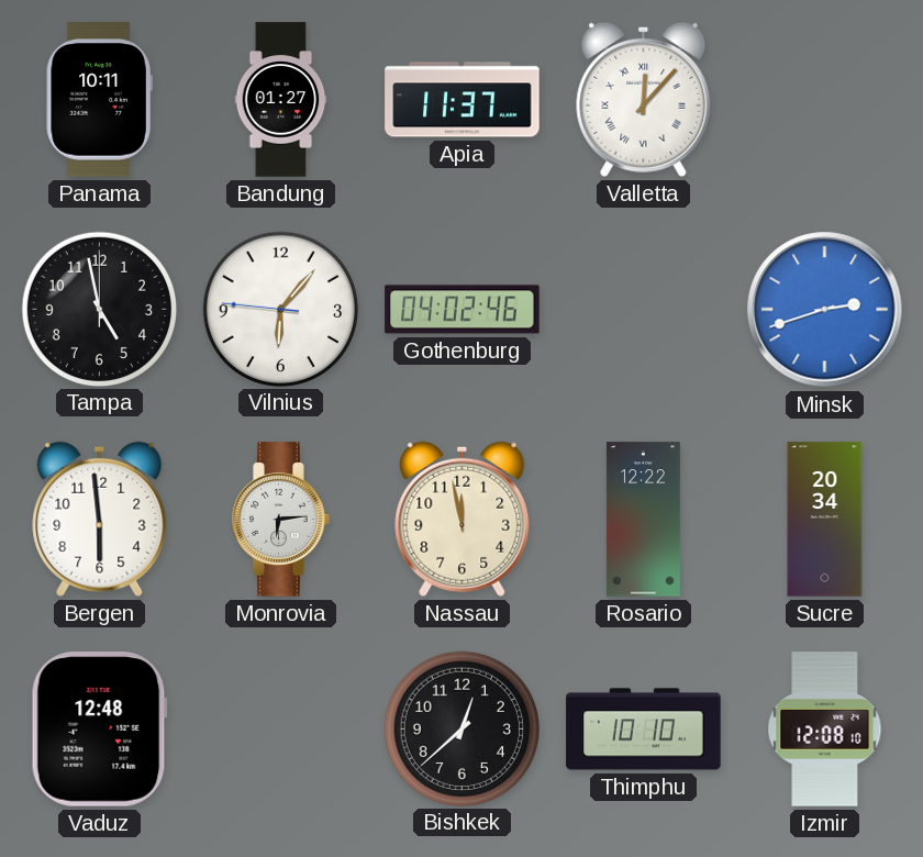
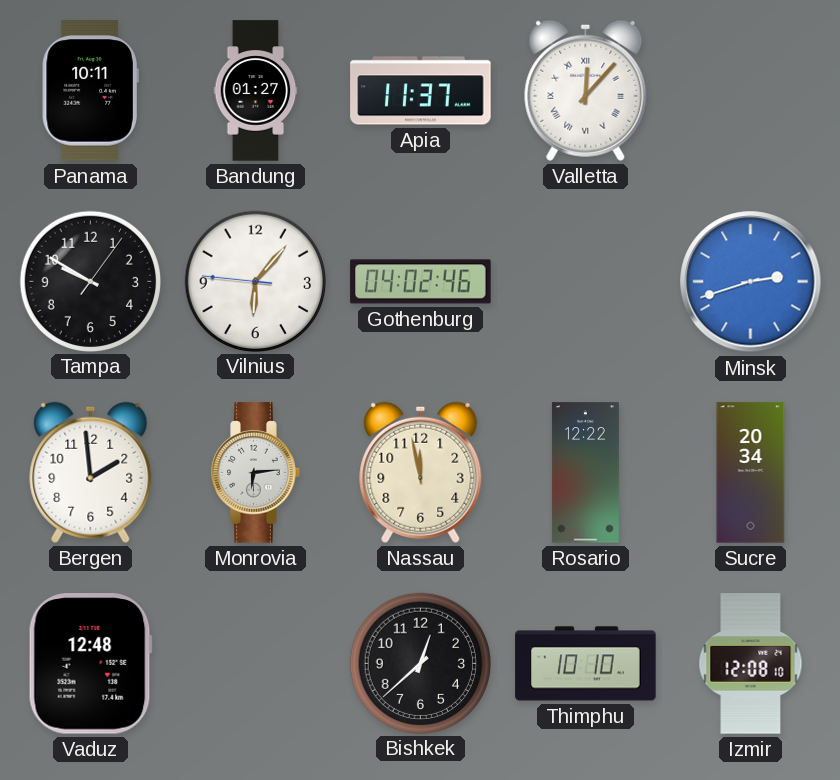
Tampa: 4:58 -> 9:50 (90, 281)
Bergen: 5:59 -> 1:59 (91, 472)
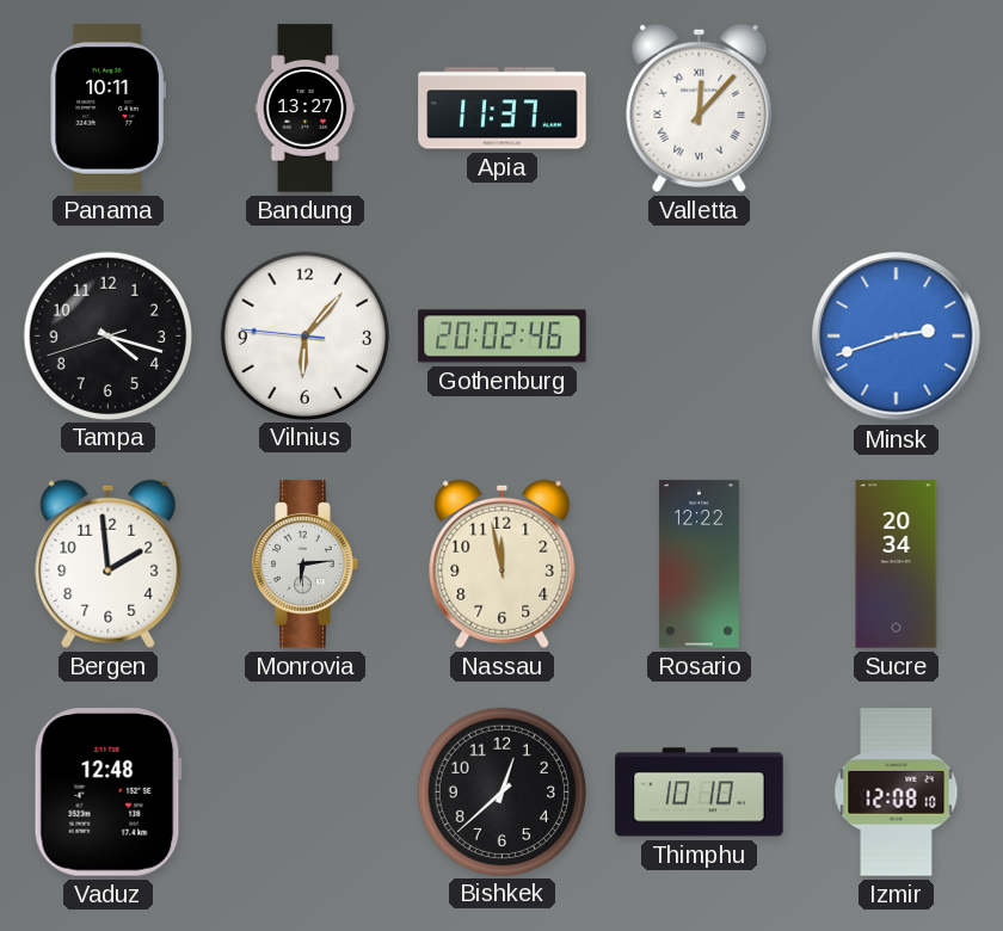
Bandung: 01:27 -> 13:27 (306, 109)
Tampa: 9:50 -> 4:17 (107, 335)
Gothenburg: 04:02 -> 20:02 (503, 337)
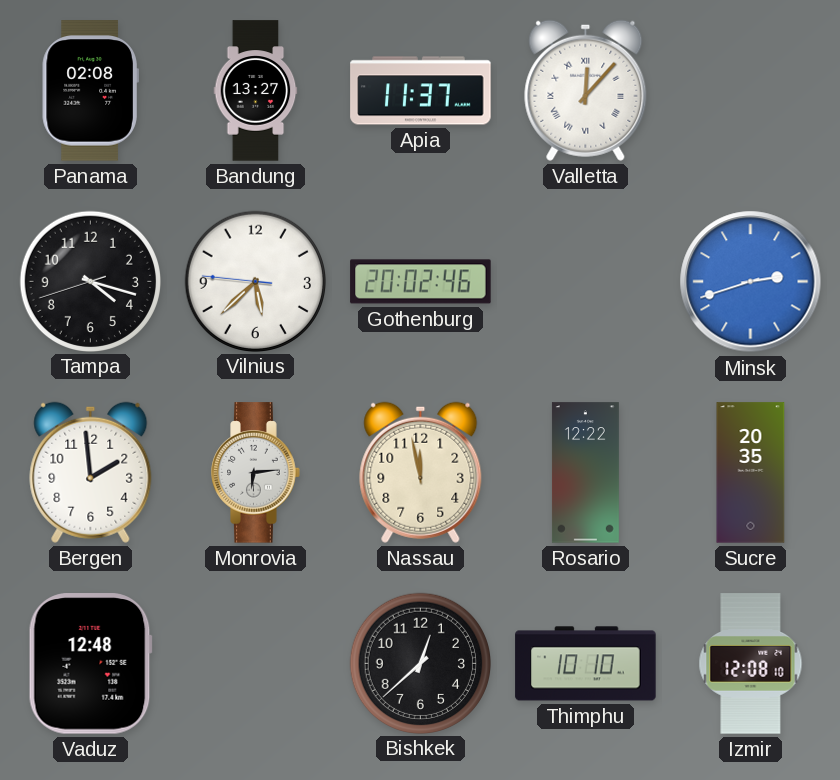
Panama: 10:11 -> 02:08 (90, 91)
Vilnius: 6:06 -> 5:37 (255, 281)
Sucre: 20:34 -> 20:35 (751, 473)
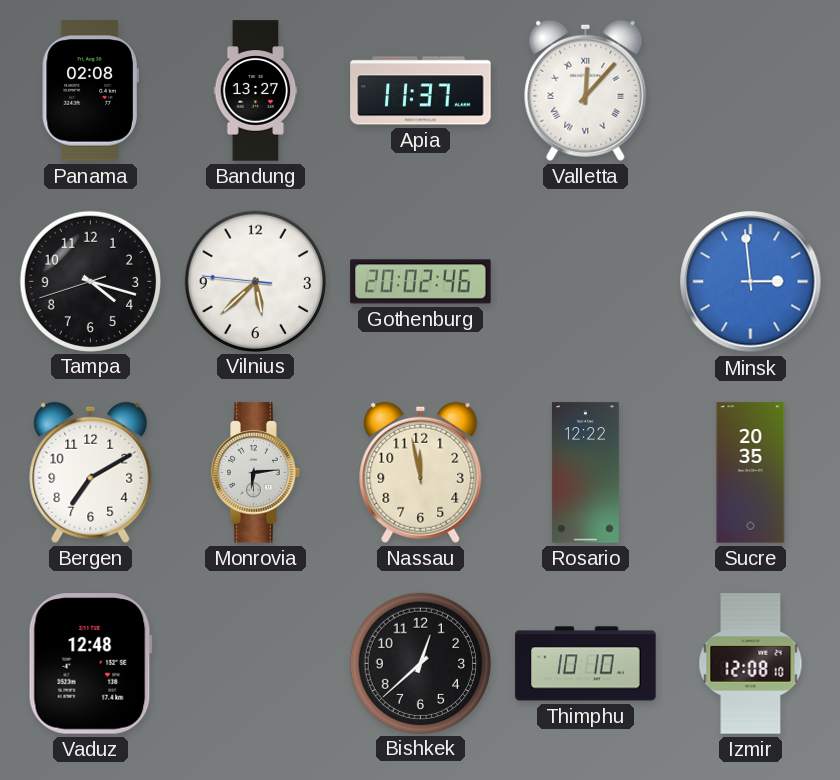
Minsk: 2:42 -> 2:59 (751, 282)
Bergen: 1:59 -> 7:10 (91, 472)
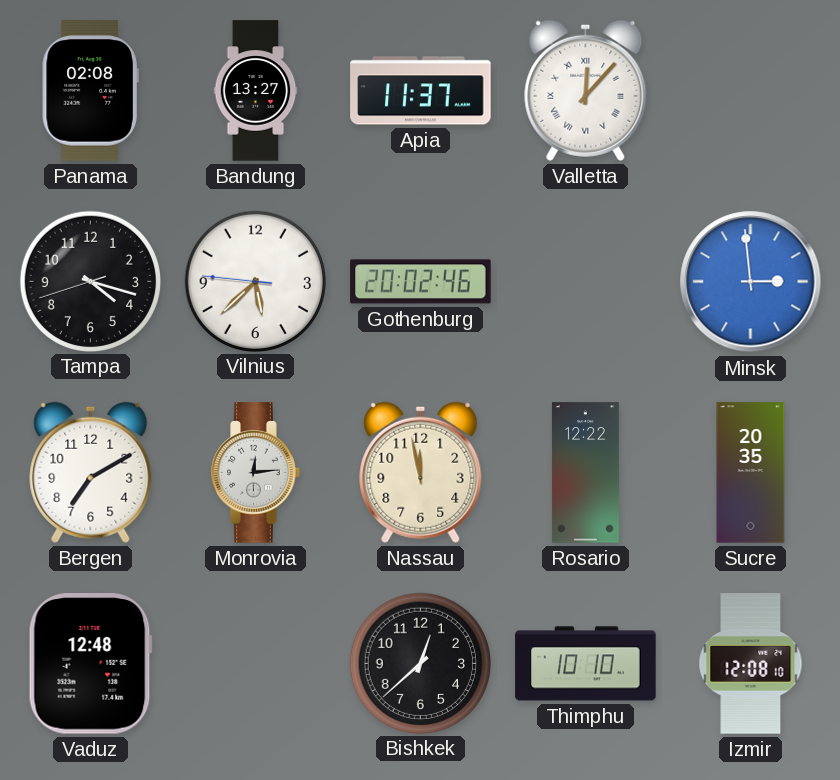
Monrovia: 6:14 -> 12:14 (256, 473)
